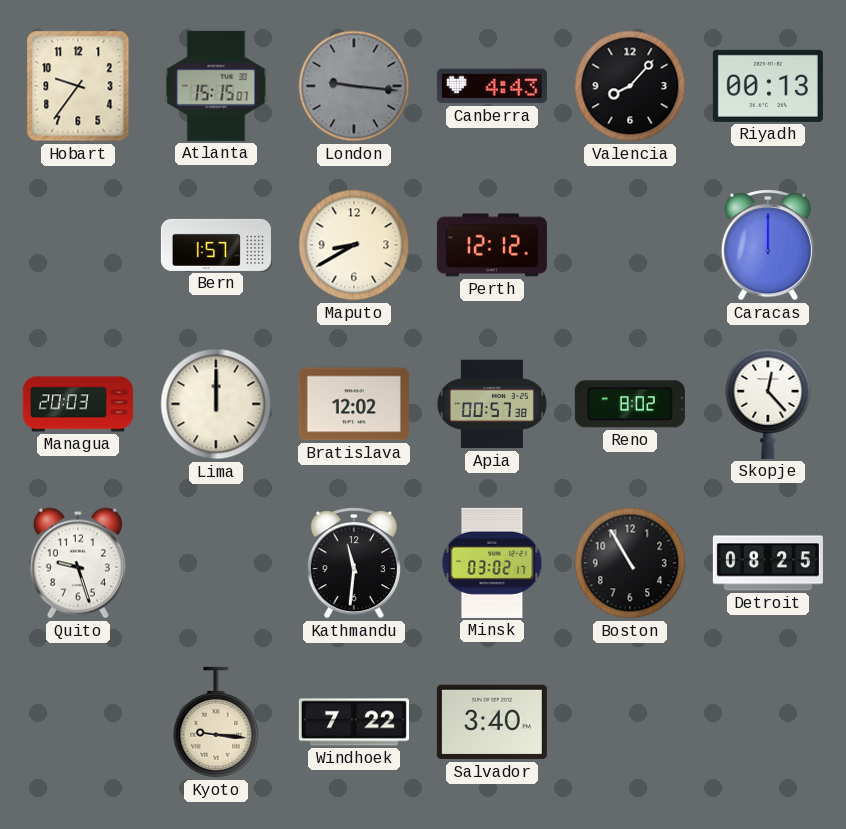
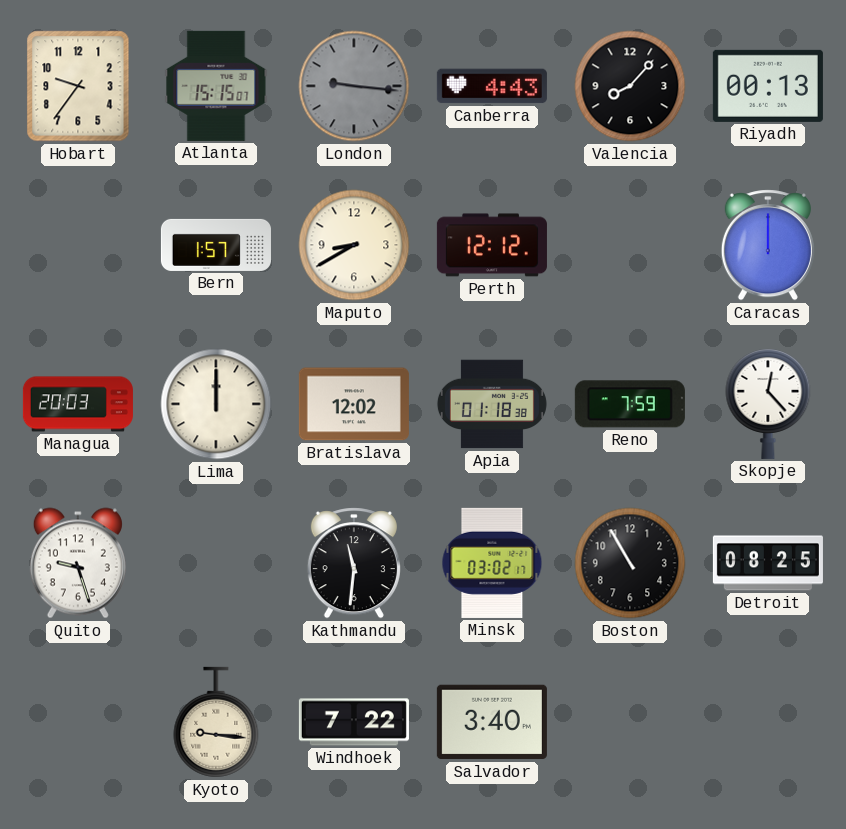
Apia: 00:57 -> 01:18 (492, 404)
Reno: 8:02 -> 7:59 (630, 404)
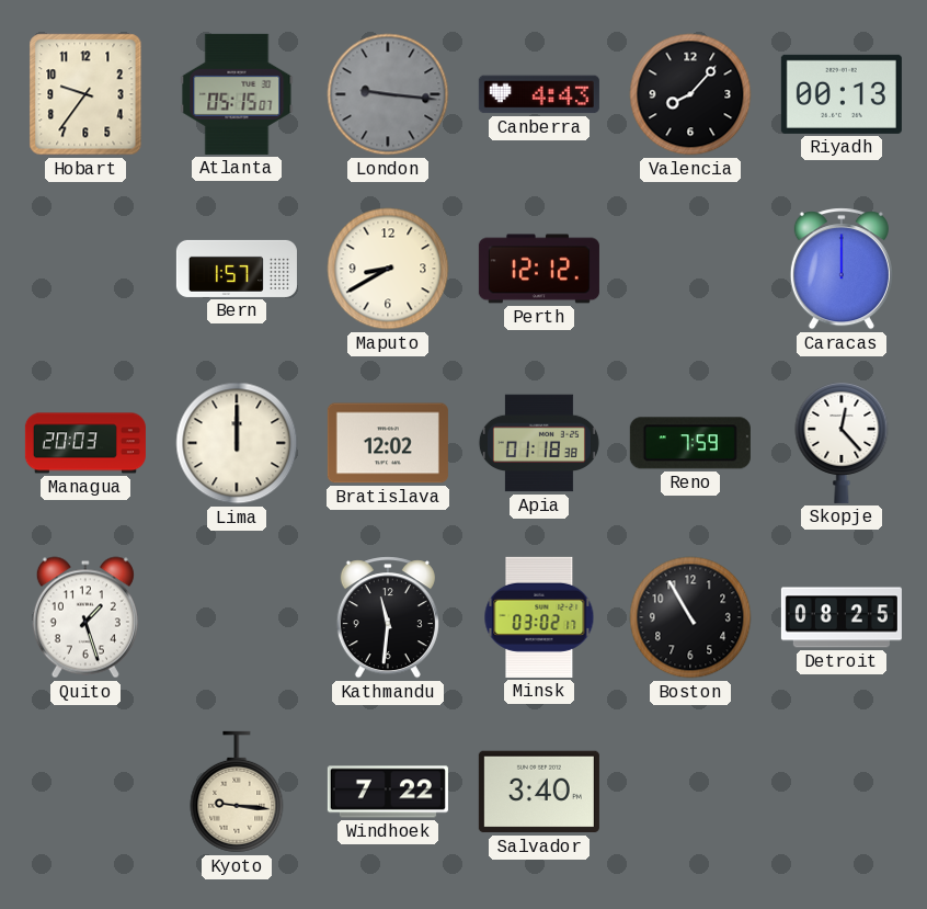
Atlanta: 15:15 -> 05:15 (237, 94)
Quito: 9:27 -> 1:27 (85, 617)
